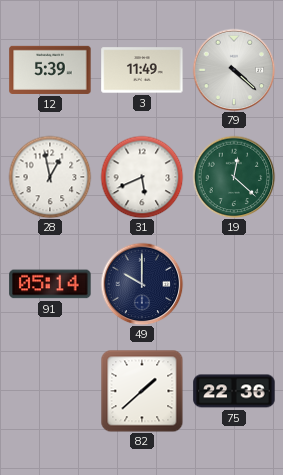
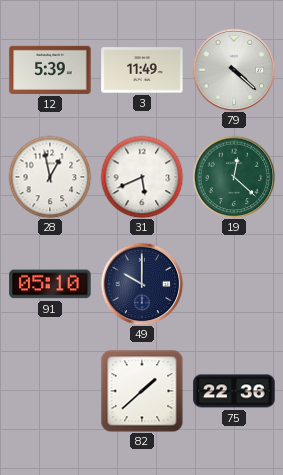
91: 05:14 -> 05:10 (50, 284)
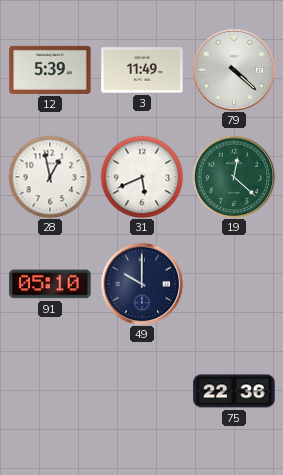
82: 1:38 -> none (142, 391)
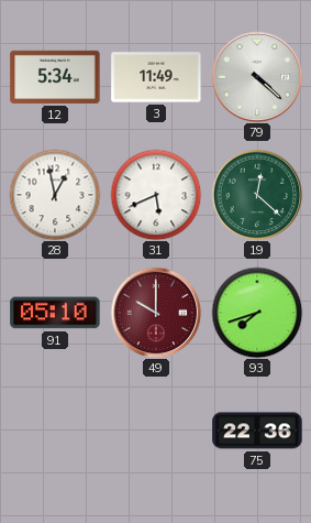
12: 5:39 -> 5:34 (55, 77)
49 dial: navy -> burgundy (156, 313)
93: none -> 7:42 (257, 313)
